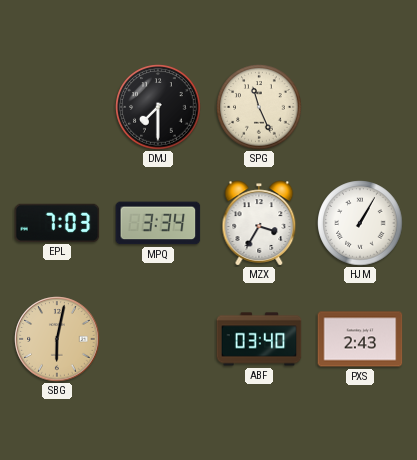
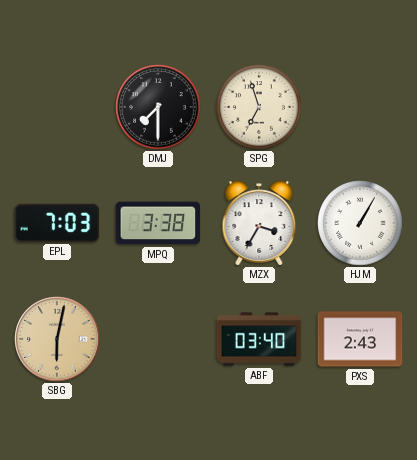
SPG: 11:26 -> 6:57 (259, 107)
MPQ: 3:34 -> 3:38 (158, 223)
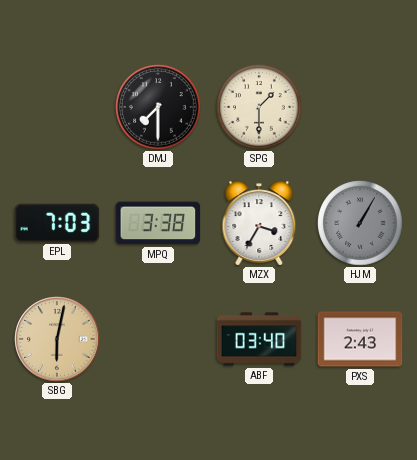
SPG: 6:57 -> 1:30 (259, 107)
HJM dial: white -> grey (360, 223)
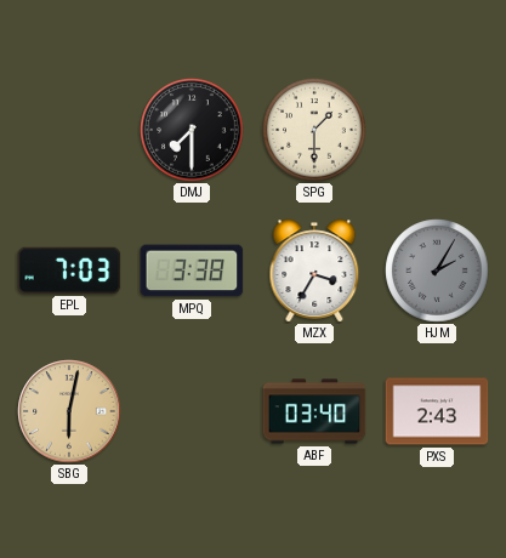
HJM: 1:05 -> 2:05 (437, 271)
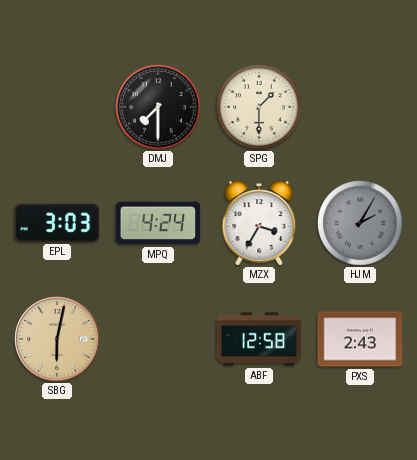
EPL: 7:03 -> 3:03 (57, 223)
MPQ: 3:38 -> 4:24 (158, 223)
ABF: 03:40 -> 12:58 (259, 339)
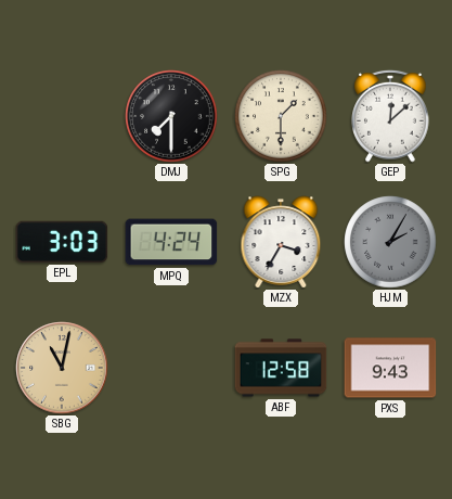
GEP: none -> 12:08 (390, 116)
SBG: 6:02 -> 11:02 (62, 368)
PXS: 2:43 -> 9:43 (390, 368)
